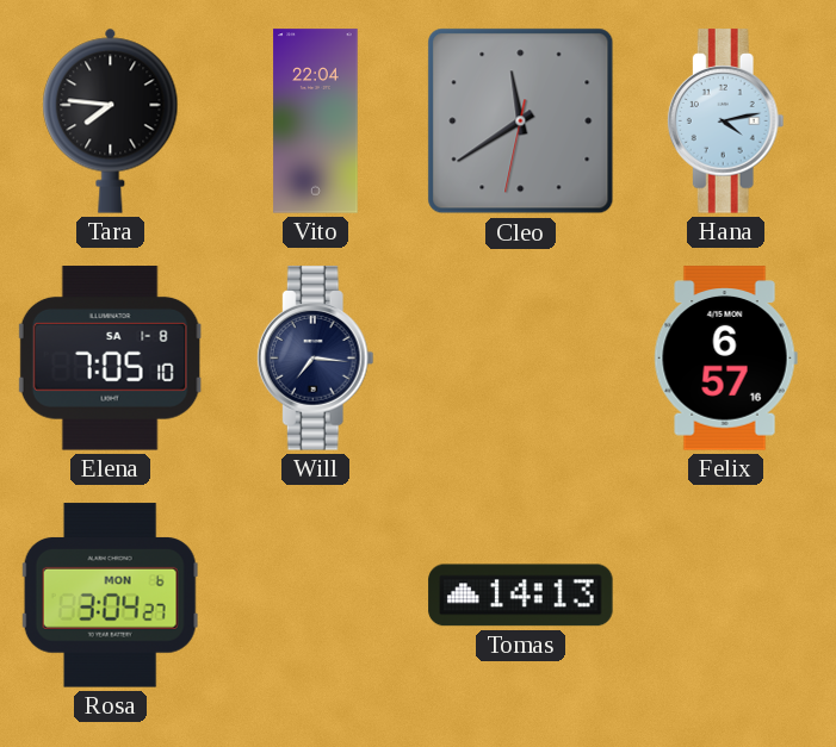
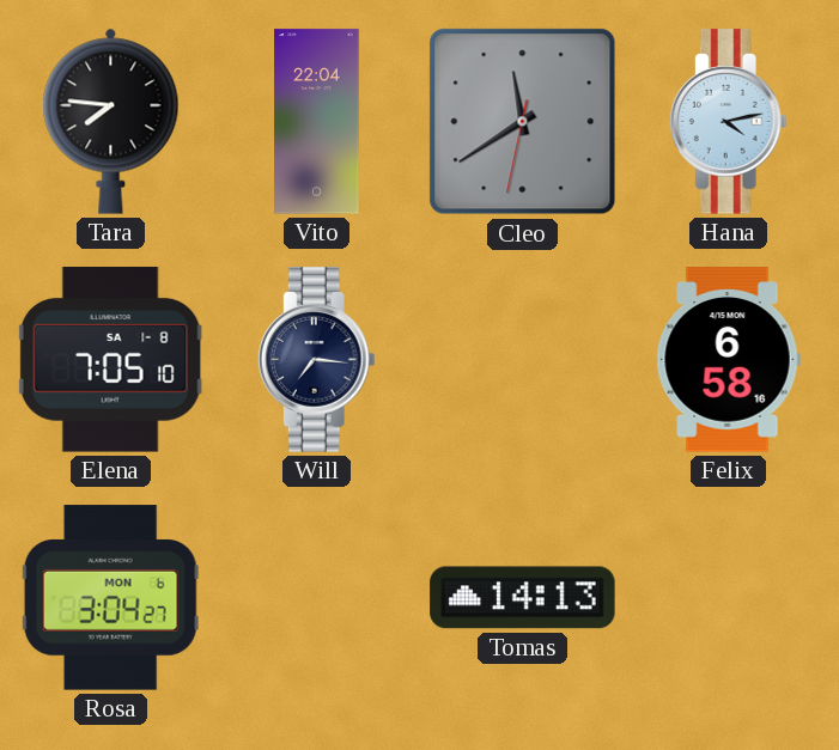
Felix: 6:57 -> 6:58 (728, 360)
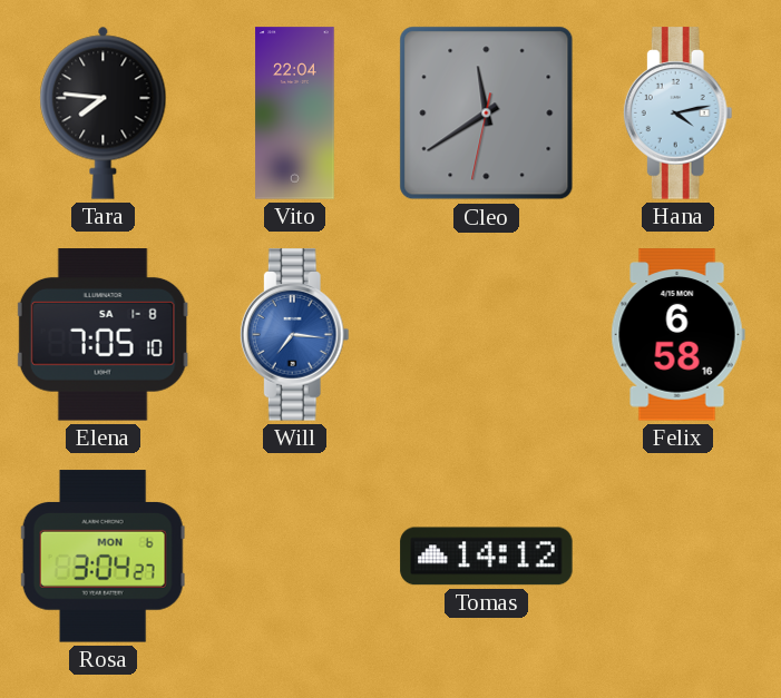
Will dial: navy -> blue (294, 335)
Tomas: 14:13 -> 14:12 (487, 557)
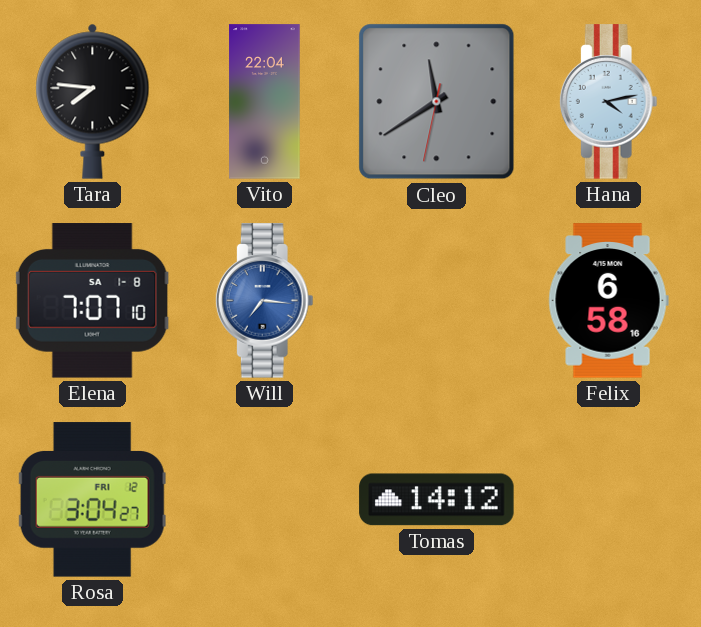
Elena: 7:05 -> 7:07 (93, 301)
Rosa date: MON 6 -> FRI 12 (92, 500)
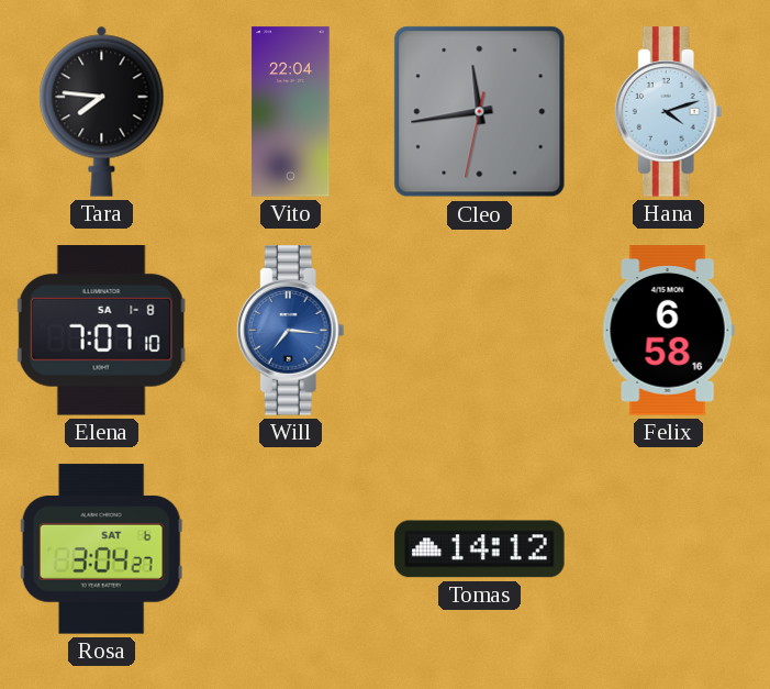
Cleo: 11:39 -> 11:43 (480, 112)
Hana: 4:13 -> 4:12 (668, 112)
Rosa date: FRI 12 -> SAT 6 (101, 549)
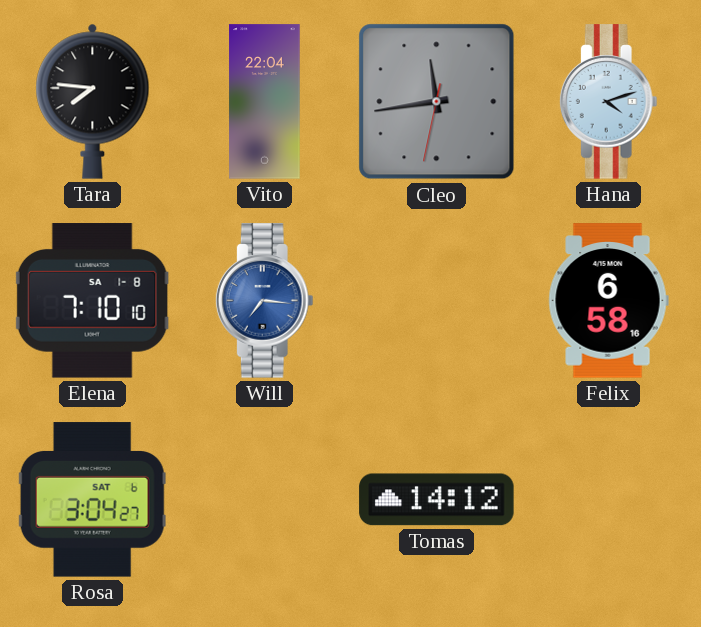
Elena: 7:07 -> 7:10 (93, 301)
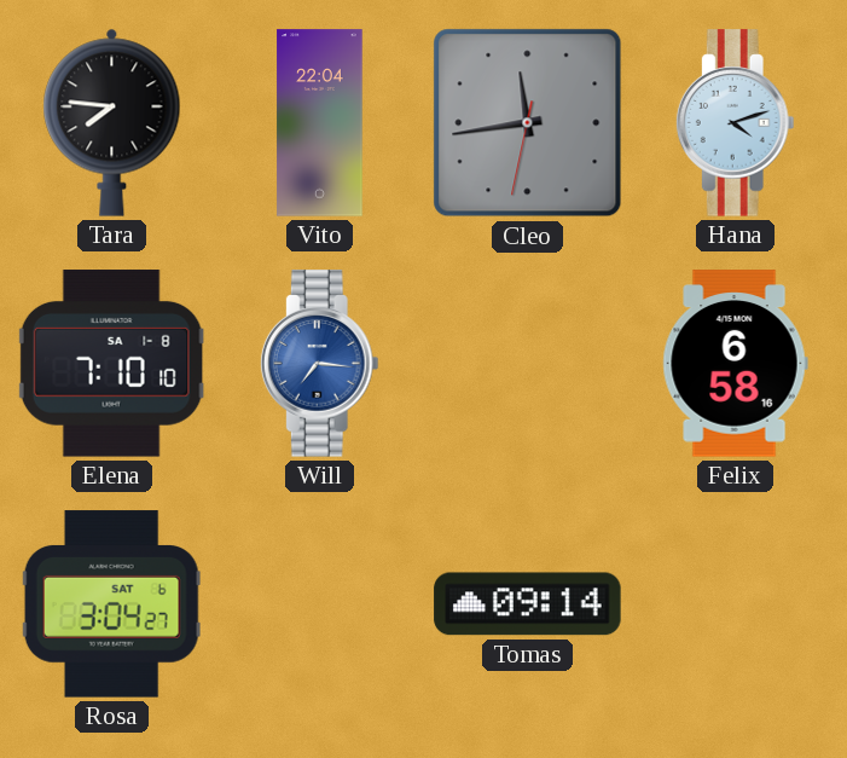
Tomas: 14:12 -> 09:14 (528, 604)
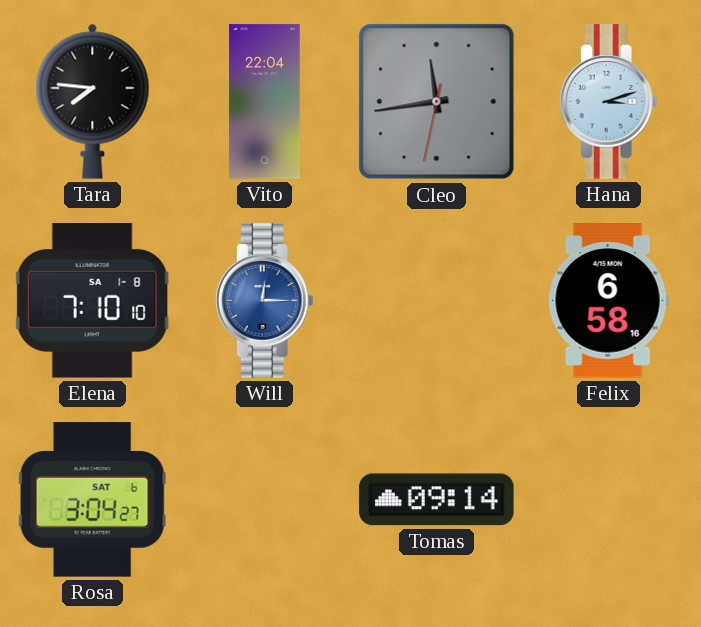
Hana: 4:12 -> 3:12 (608, 102)
Will: 7:16 -> 12:15 (264, 301)
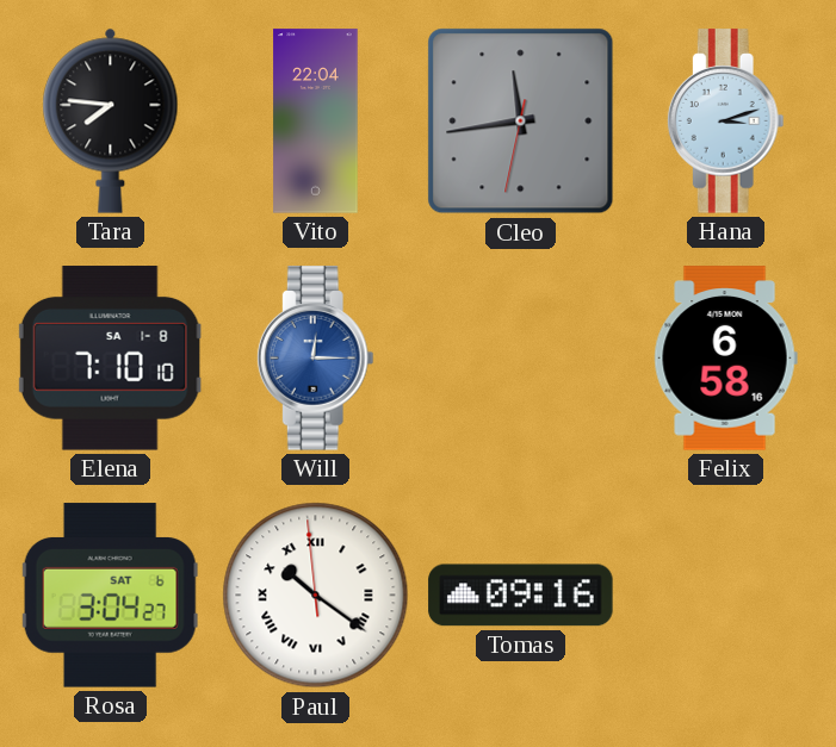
Paul: none -> 10:20 (316, 596)
Tomas: 09:14 -> 09:16 (521, 596)
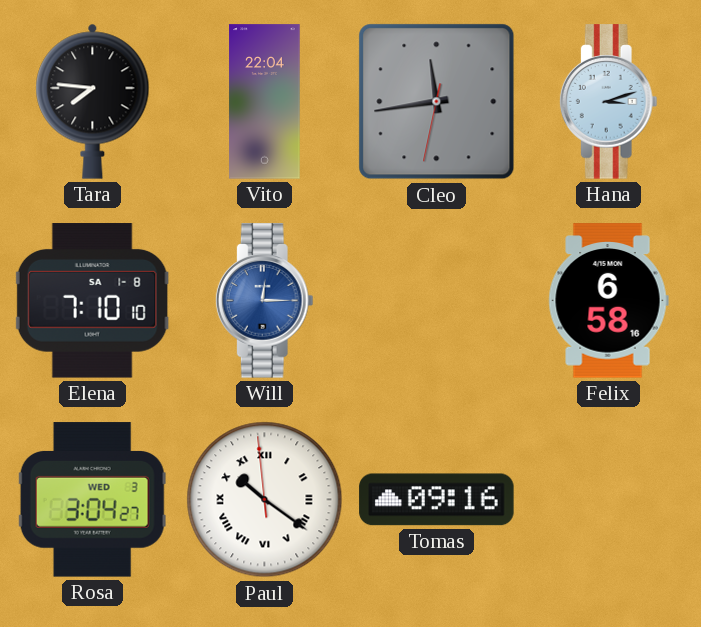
Rosa date: SAT 6 -> WED 3 (92, 500)
